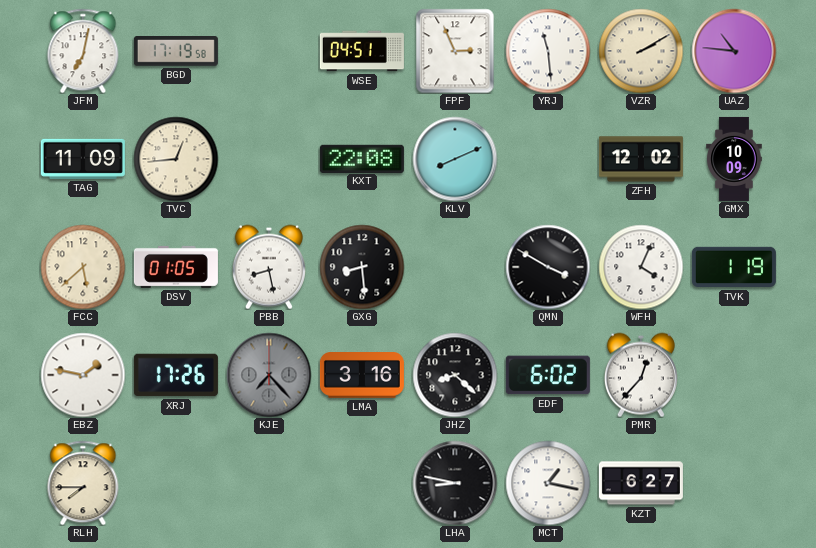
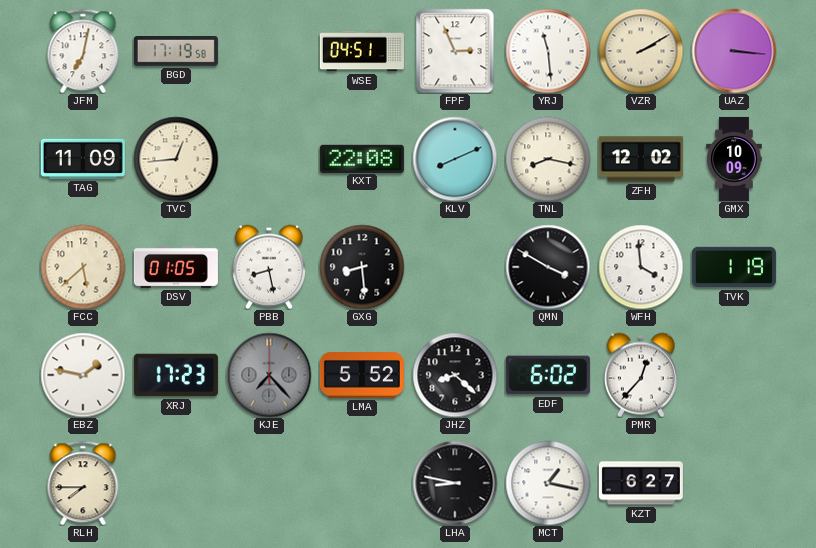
UAZ: 10:46 -> 3:16 (734, 51)
TNL: none -> 8:17 (548, 159)
WFH: 4:04 -> 3:59 (641, 267)
XRJ: 17:26 -> 17:23 (176, 375)
LMA: 3:16 -> 5:52 (362, 376)
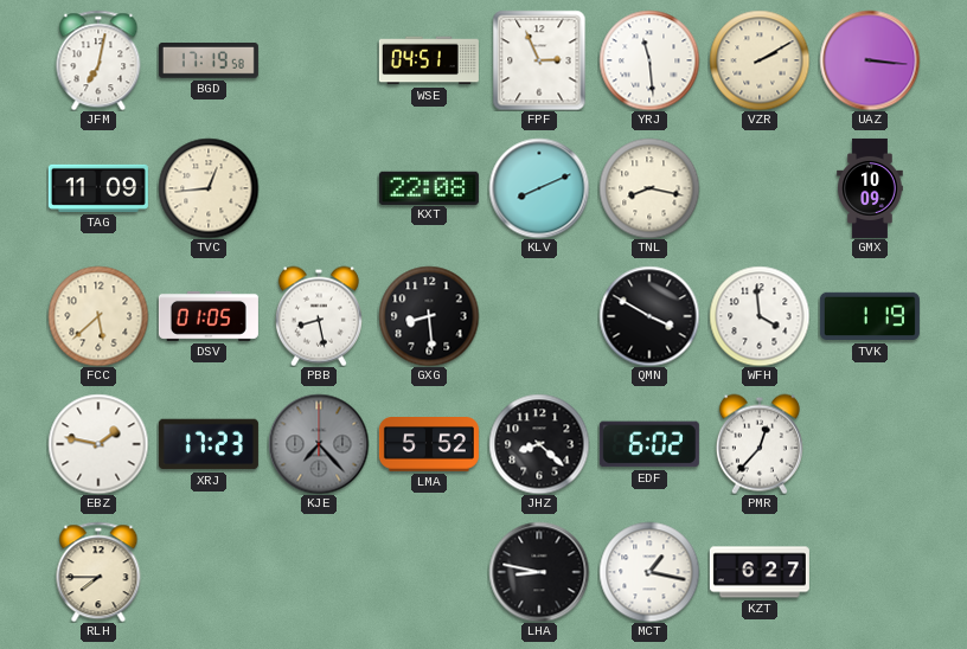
ZFH: 12:02 -> none (641, 159)
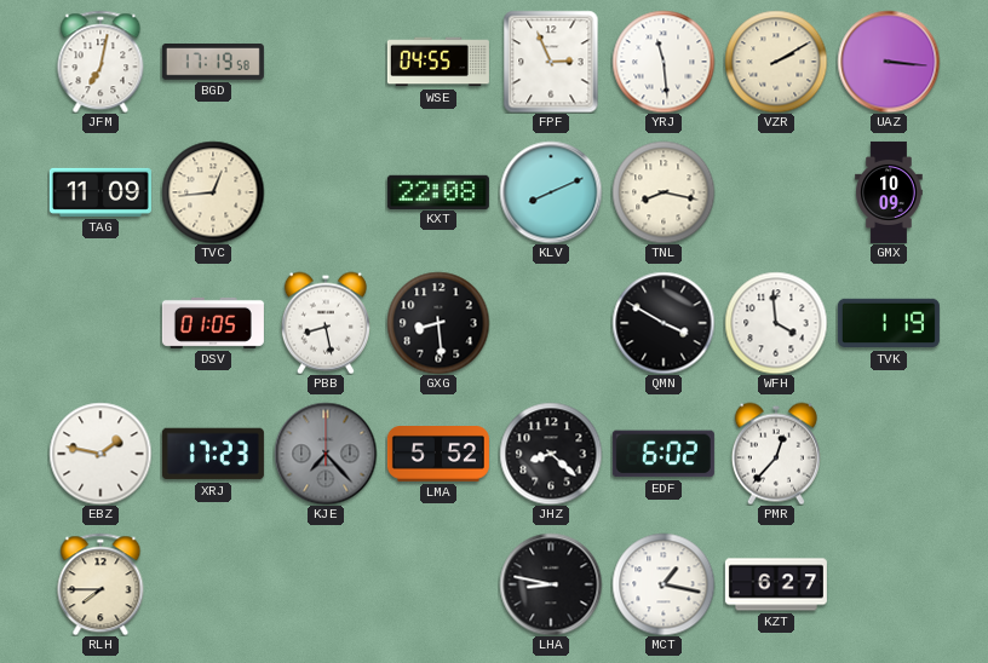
WSE: 04:51 -> 04:55 (438, 62)
FCC: 5:38 -> none (98, 316)
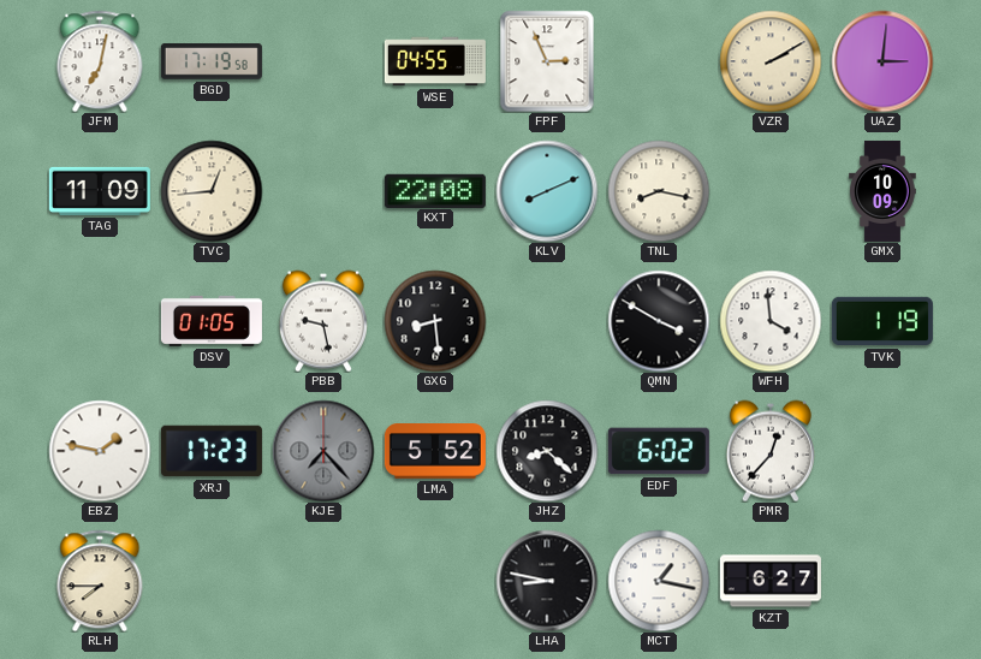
YRJ: 11:29 -> none (664, 62)
UAZ: 3:16 -> 3:01 (882, 61)
PBB: 8:28 -> 9:28 (323, 321)
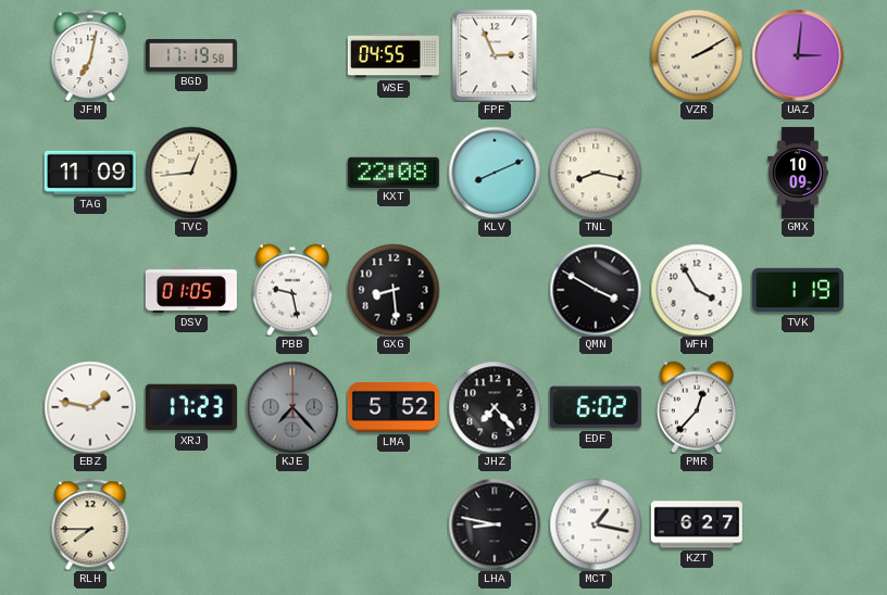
WFH: 3:59 -> 3:55 (697, 290)
JHZ: 8:22 -> 7:23 (495, 407)
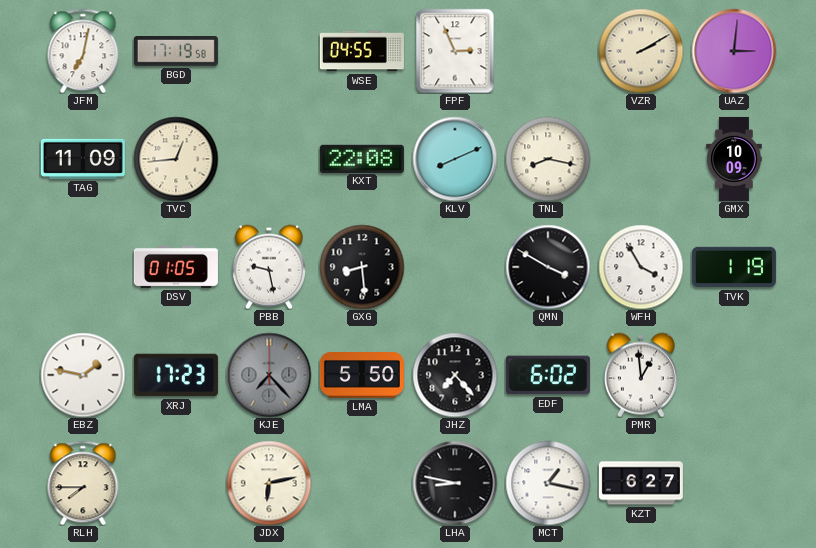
LMA: 5:52 -> 5:50 (362, 376)
PMR: 12:37 -> 12:59 (641, 375)
JDX: none -> 6:13 (269, 483)
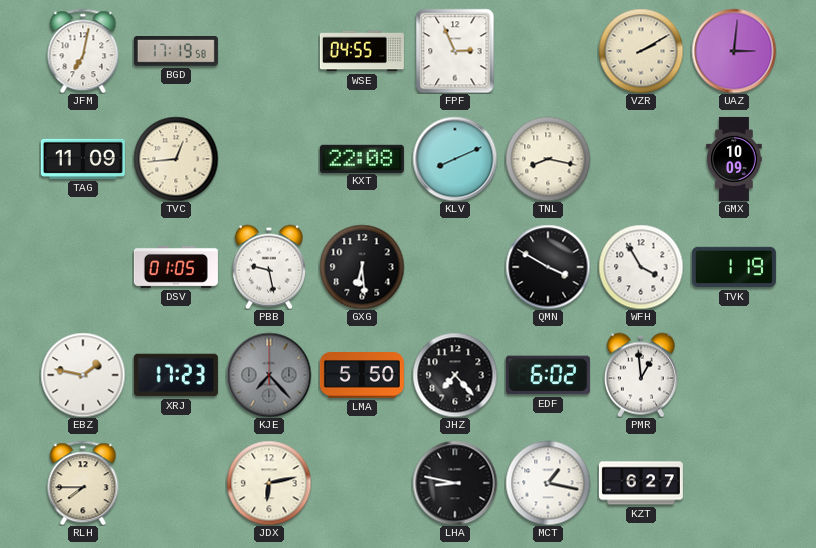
GXG: 8:29 -> 6:29 (362, 267)
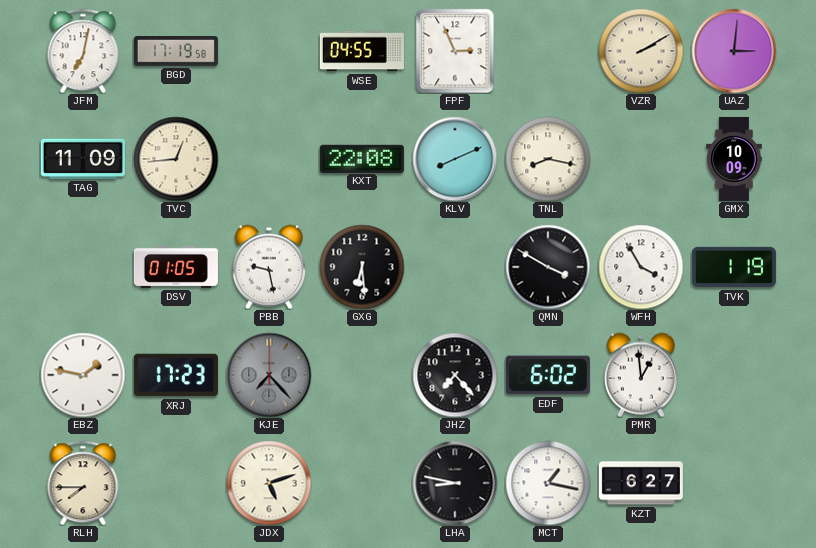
LMA: 5:50 -> none (362, 376)
JDX: 6:13 -> 5:12 (269, 483)
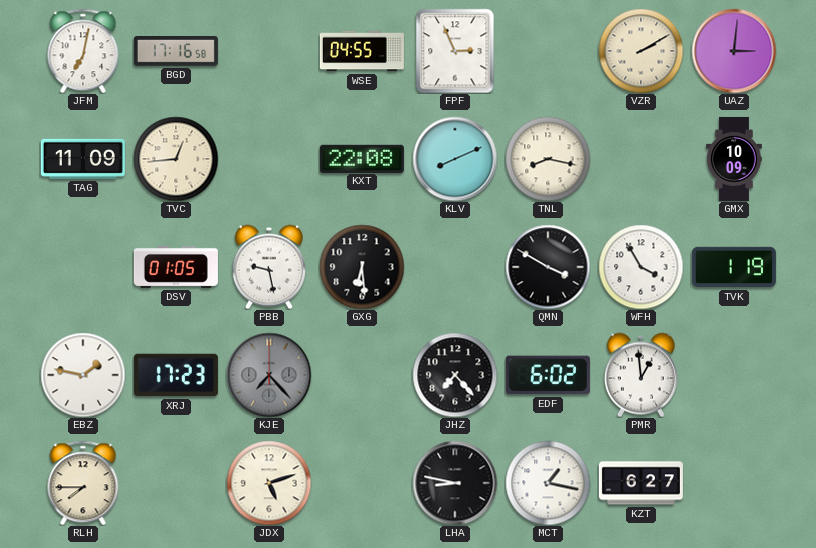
BGD: 17:19 -> 17:16 (176, 52)
